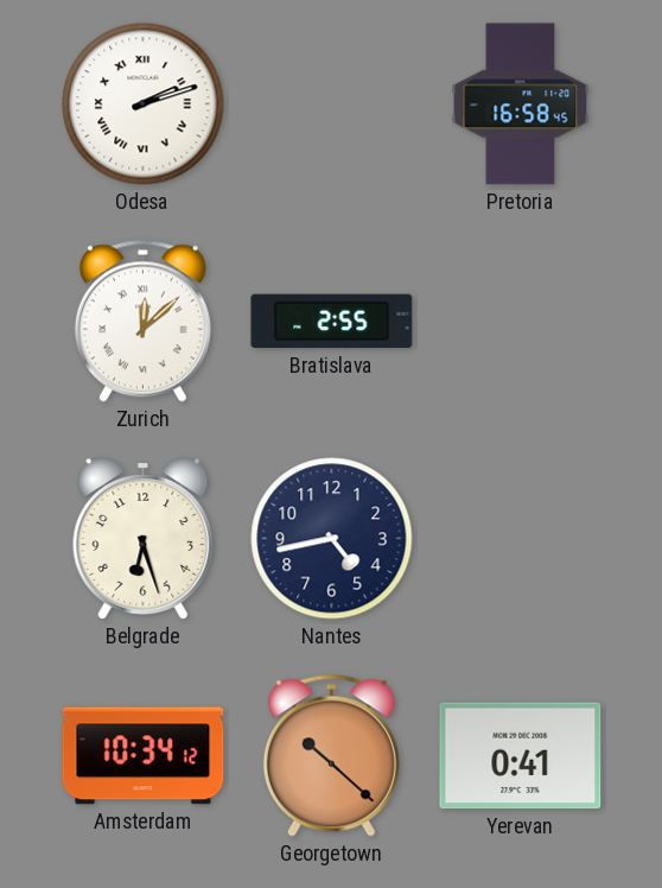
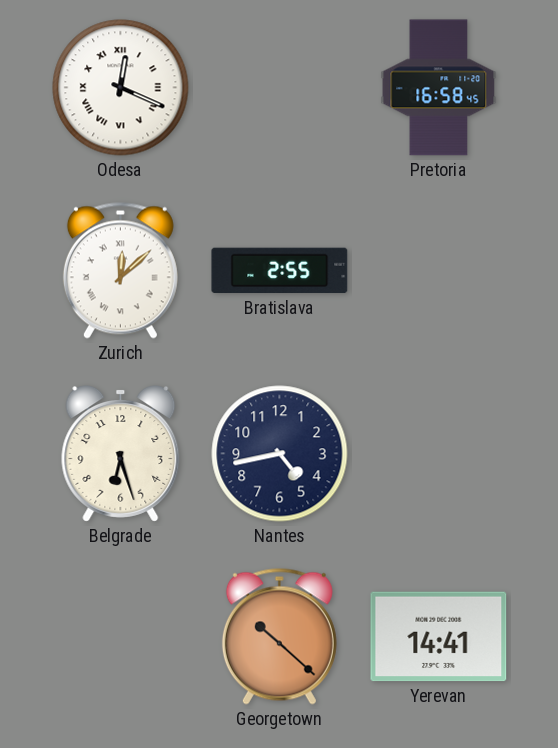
Odesa: 2:12 -> 12:19 (121, 88)
Amsterdam: 10:34 -> none (144, 756)
Yerevan: 0:41 -> 14:41 (439, 637)
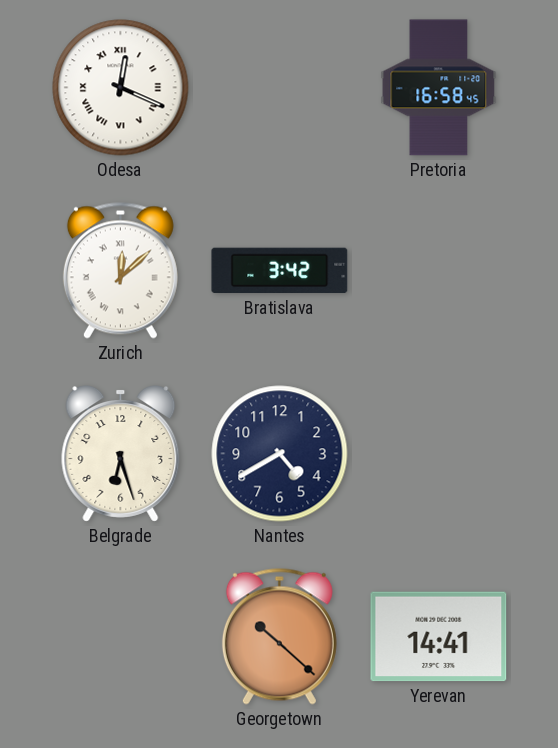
Bratislava: 2:55 -> 3:42 (280, 271)
Nantes: 4:43 -> 4:40 (280, 454)
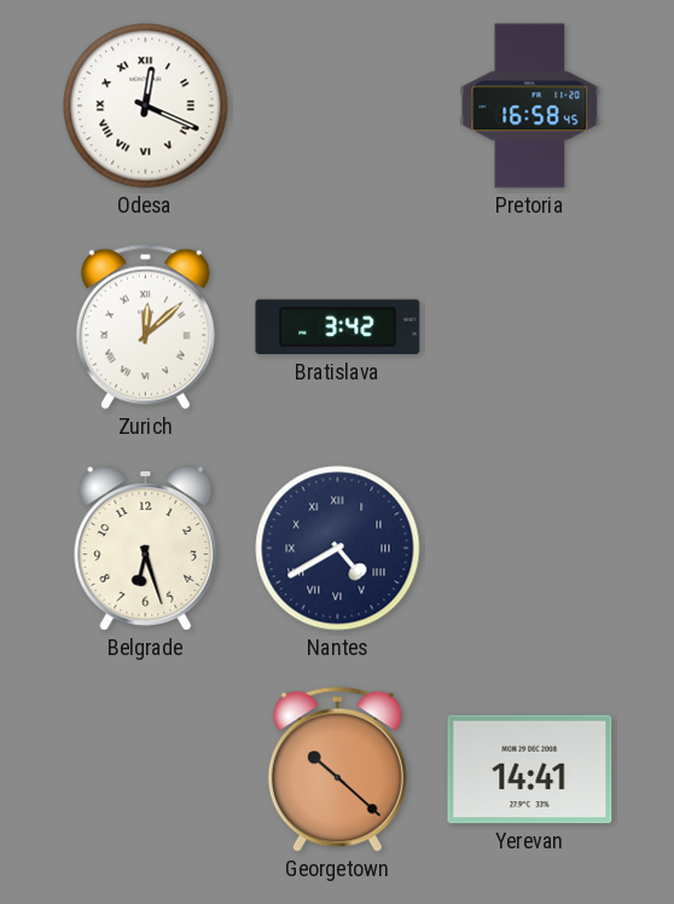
Nantes numerals: Arabic -> Roman (338, 549)
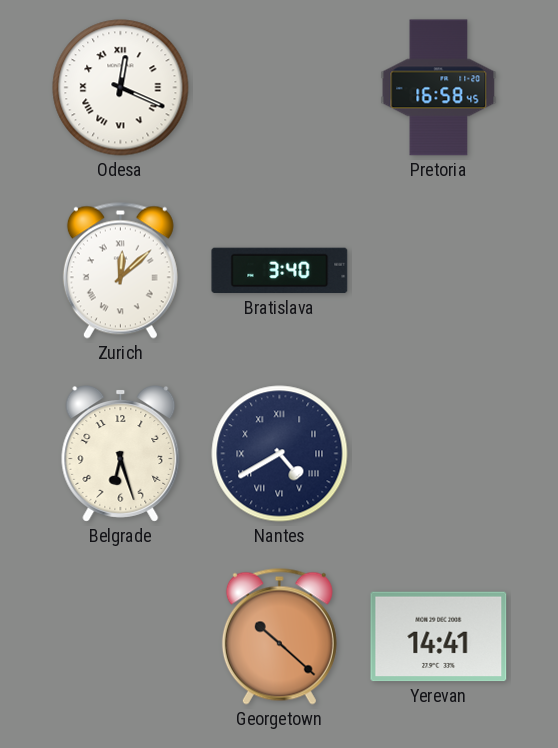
Bratislava: 3:42 -> 3:40 (280, 271)
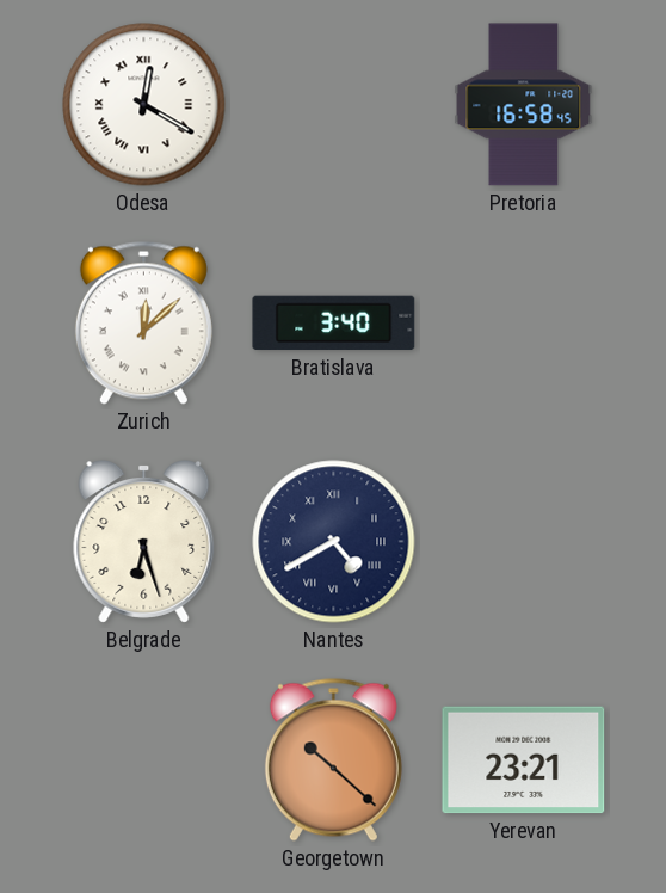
Odesa: 12:19 -> 12:20 (144, 105)
Yerevan: 14:41 -> 23:21 (524, 760)
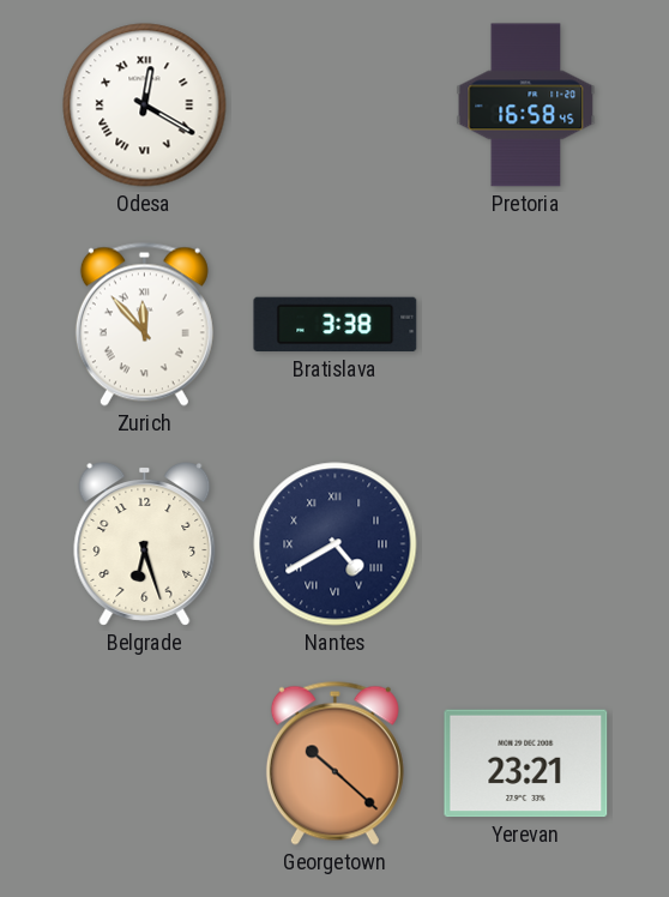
Zurich: 12:08 -> 11:53 (144, 324)
Bratislava: 3:40 -> 3:38 (336, 325)
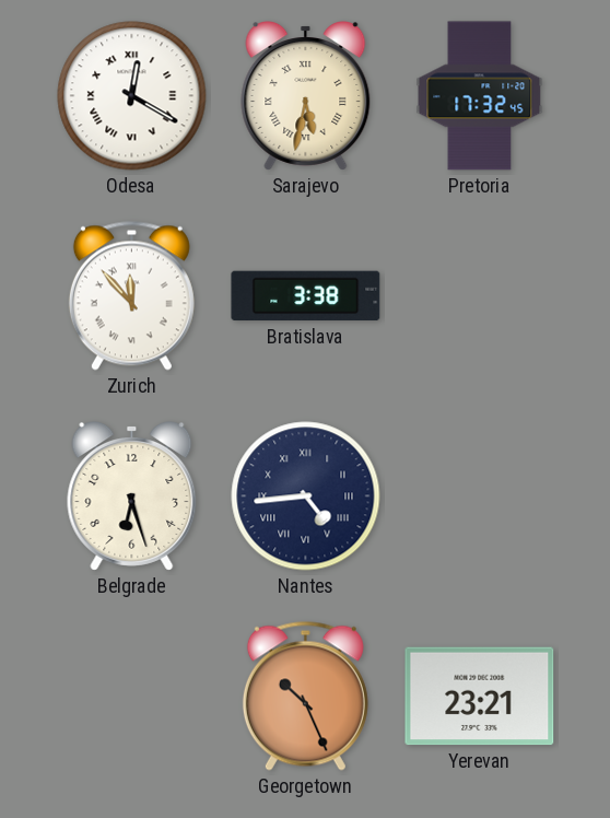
Sarajevo: none -> 5:32 (306, 96)
Pretoria: 16:58 -> 17:32 (480, 96)
Nantes: 4:40 -> 4:44 (306, 496)
Georgetown: 10:22 -> 10:26 (305, 696)
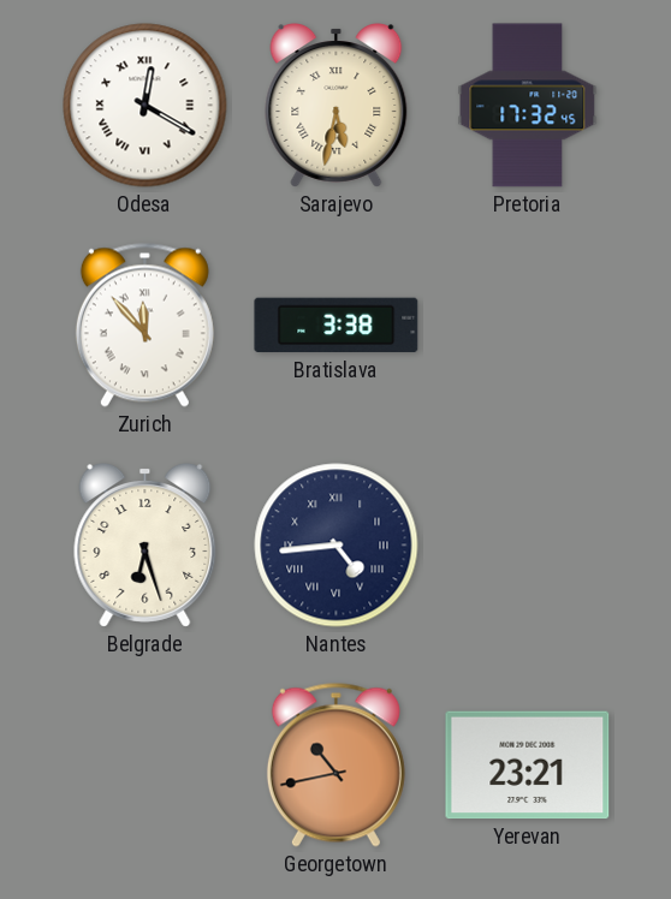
Georgetown: 10:26 -> 10:43 (335, 764)
